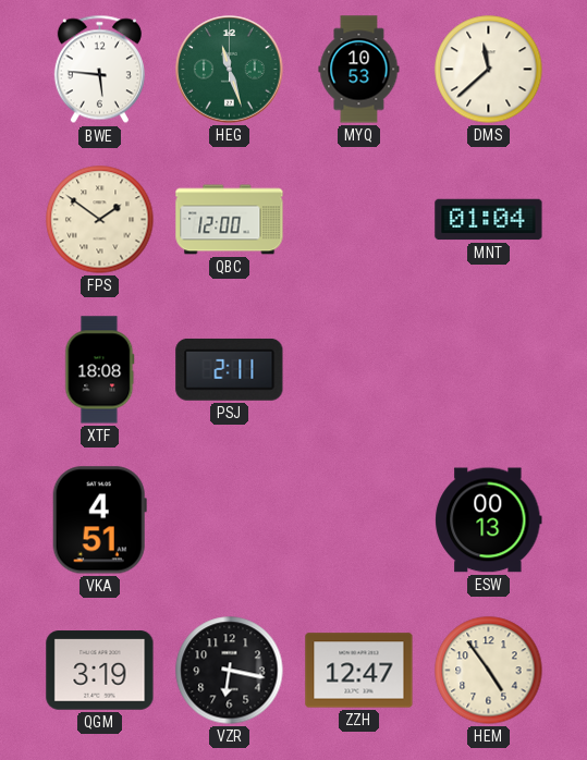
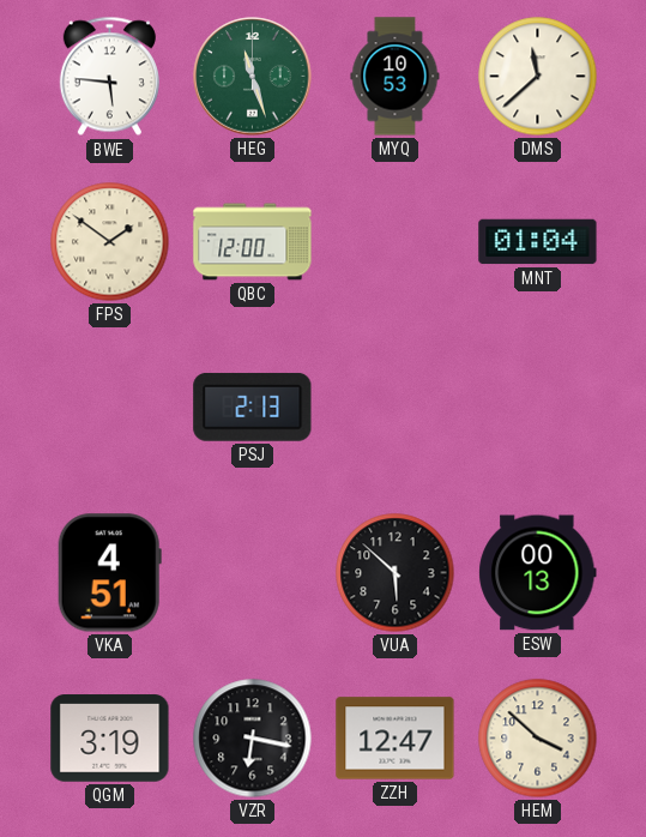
XTF: 18:08 -> none (100, 370)
PSJ: 2:11 -> 2:13 (253, 407)
VUA: none -> 5:52 (396, 573)
HEM: 4:54 -> 3:52 (538, 739)
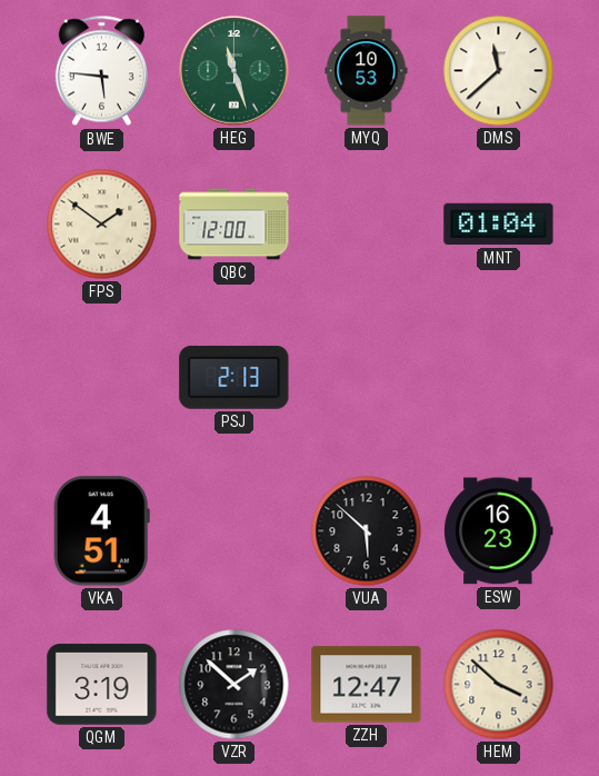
ESW: 00:13 -> 16:23 (499, 531)
VZR: 6:17 -> 1:52 (234, 685)
